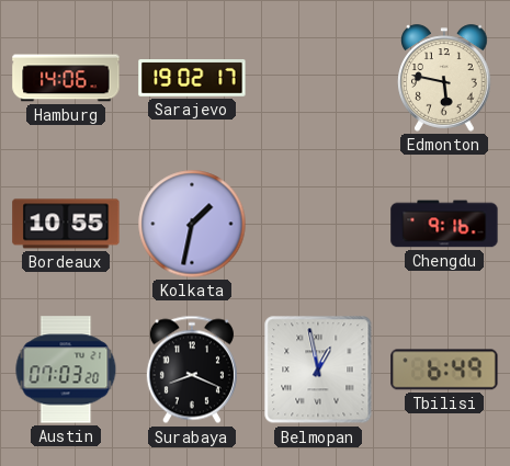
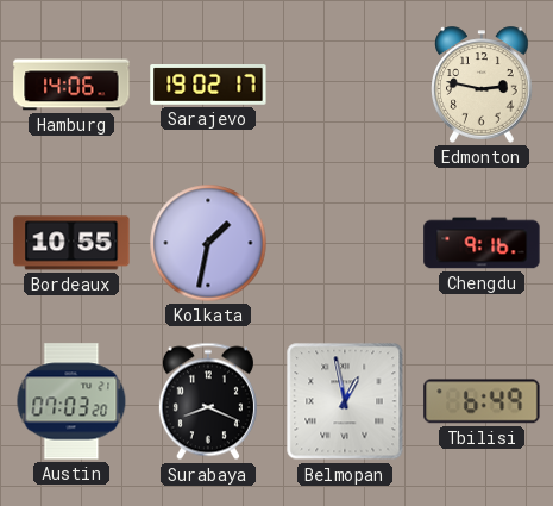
Edmonton: 5:47 -> 2:47 (482, 85)
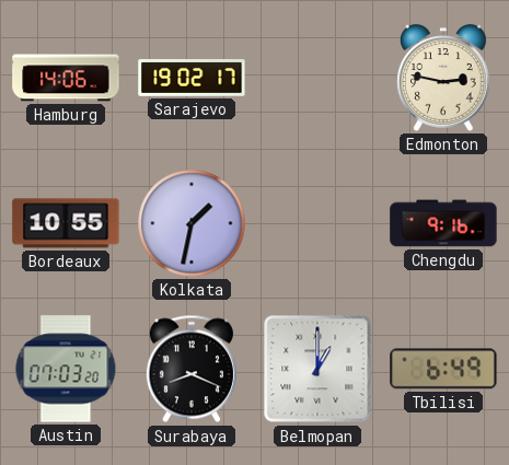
Belmopan: 12:58 -> 1:00 (317, 369)
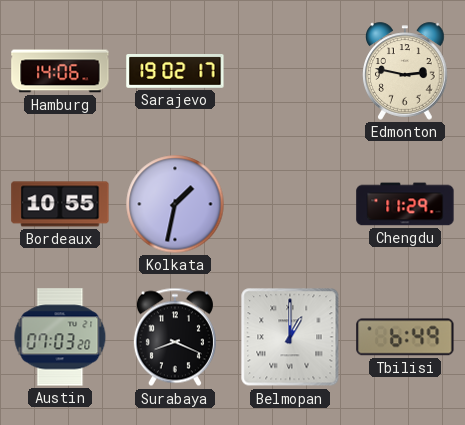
Chengdu: 9:16 -> 11:29 (405, 204)
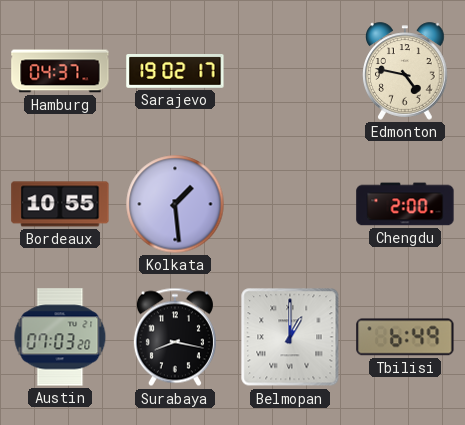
Hamburg: 14:06 -> 04:37 (60, 71)
Edmonton: 2:47 -> 4:47 (405, 71)
Kolkata: 1:32 -> 1:29 (175, 204)
Chengdu: 11:29 -> 2:00 (405, 204)
Surabaya: 8:19 -> 8:17 (175, 337)
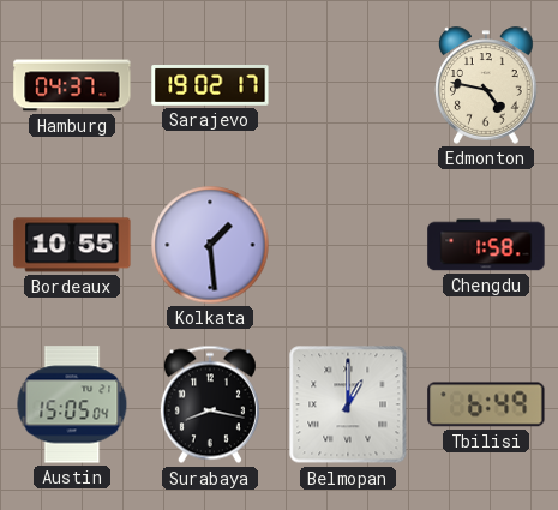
Chengdu: 2:00 -> 1:58 (486, 245)
Austin: 07:03 -> 15:05 (72, 404)
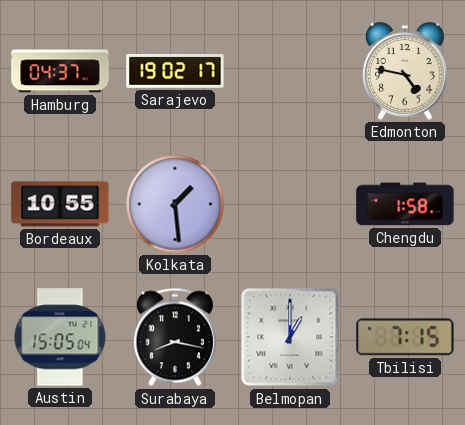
Tbilisi: 6:49 -> 7:15 (405, 337)
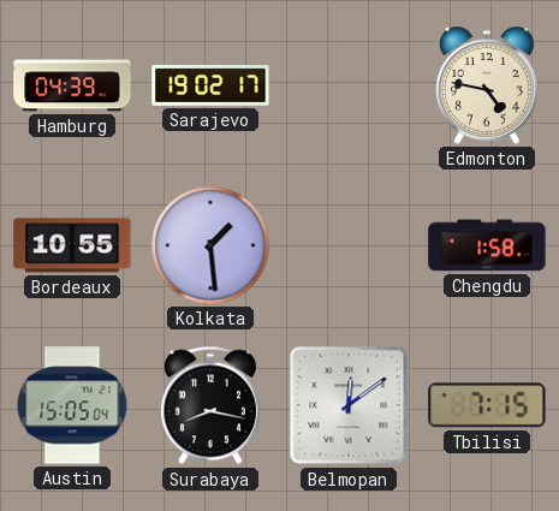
Hamburg: 04:37 -> 04:39 (72, 85)
Belmopan: 1:00 -> 12:09 (349, 405)
